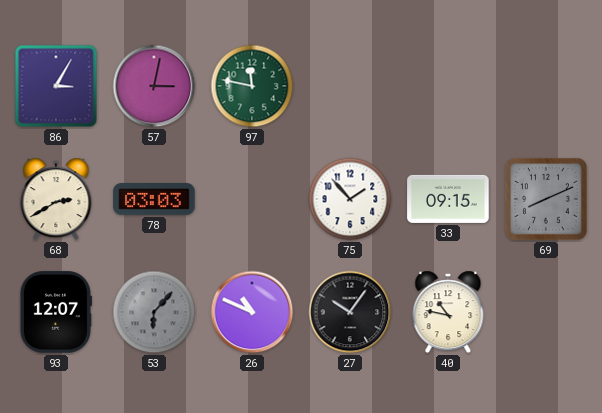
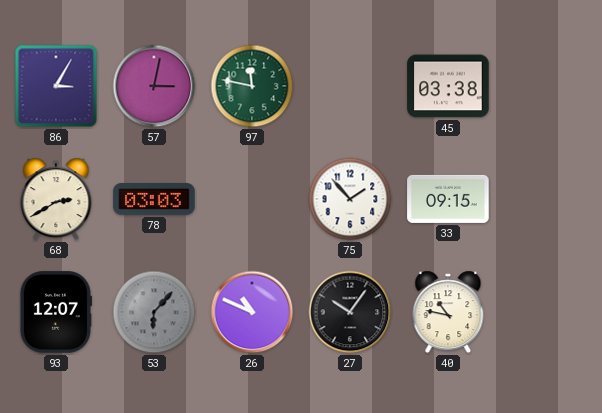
45: none -> 03:38 (448, 86)
69: 8:11 -> none (547, 200)
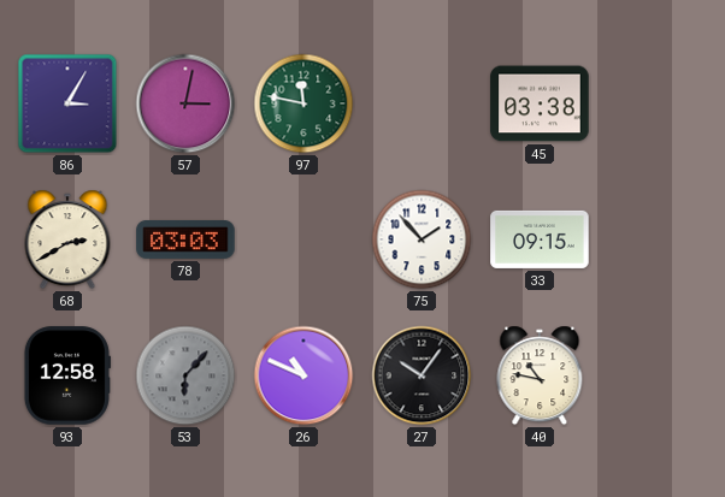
93: 12:07 -> 12:58 (66, 375)
